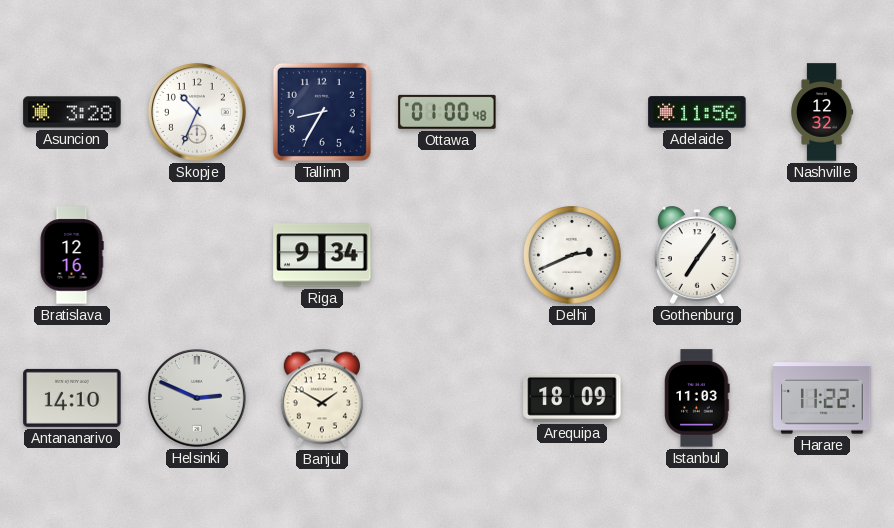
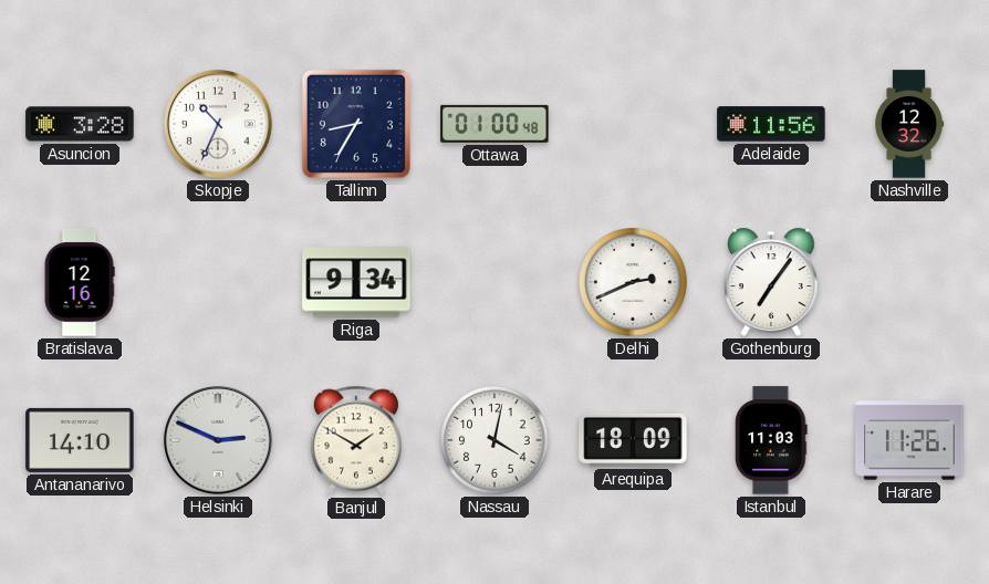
Nassau: none -> 4:02 (494, 440)
Harare: 11:22 -> 11:26 (909, 440)
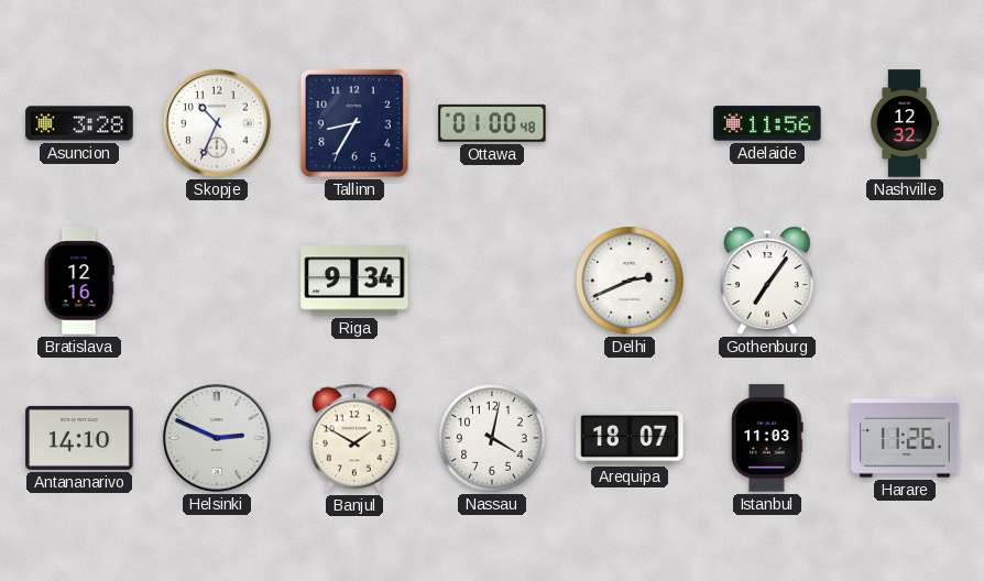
Arequipa: 18:09 -> 18:07 (630, 438)
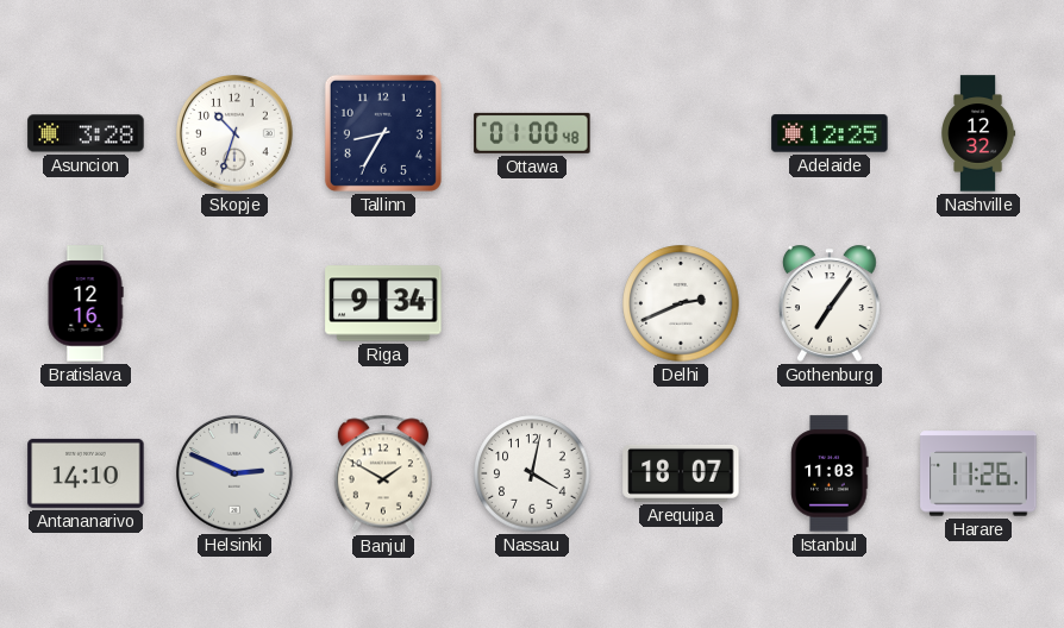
Skopje: 10:34 -> 10:33 (236, 134)
Adelaide: 11:56 -> 12:25 (830, 133)
